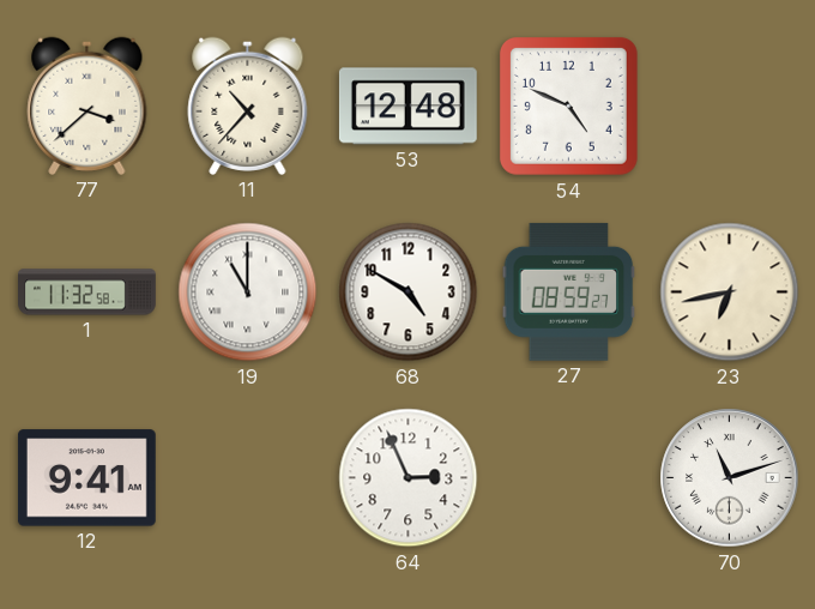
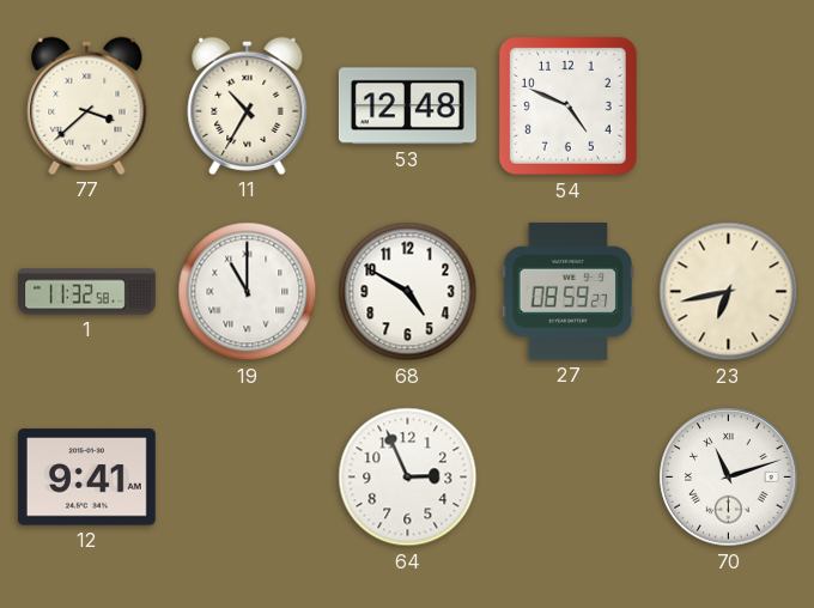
11: 10:37 -> 10:35 (248, 105)
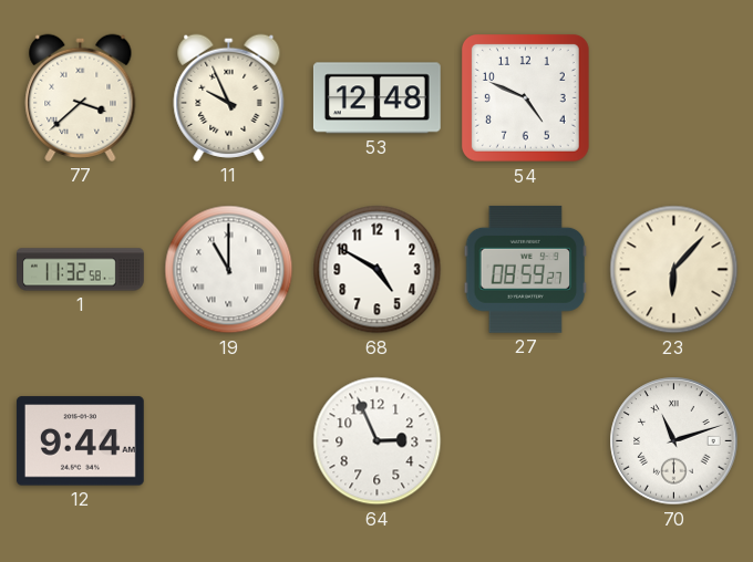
11: 10:35 -> 9:56 (229, 97)
23: 6:43 -> 6:07 (674, 270)
12: 9:41 -> 9:44 (80, 441)
